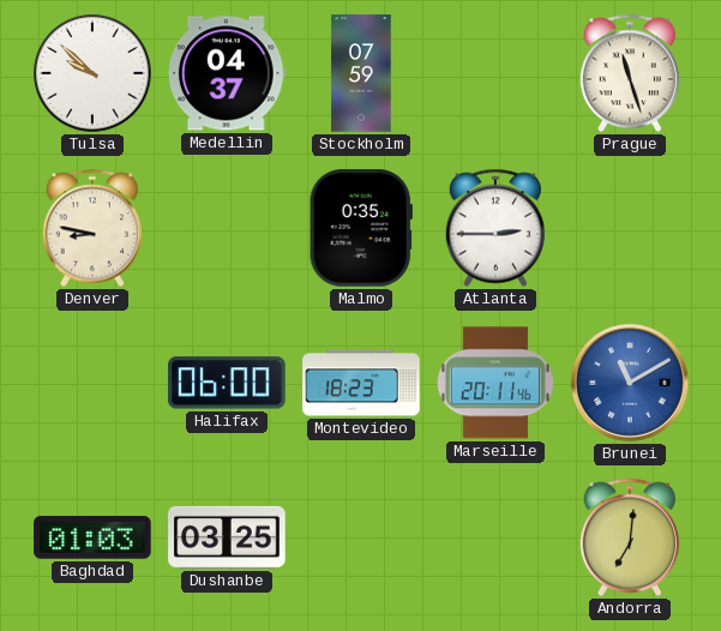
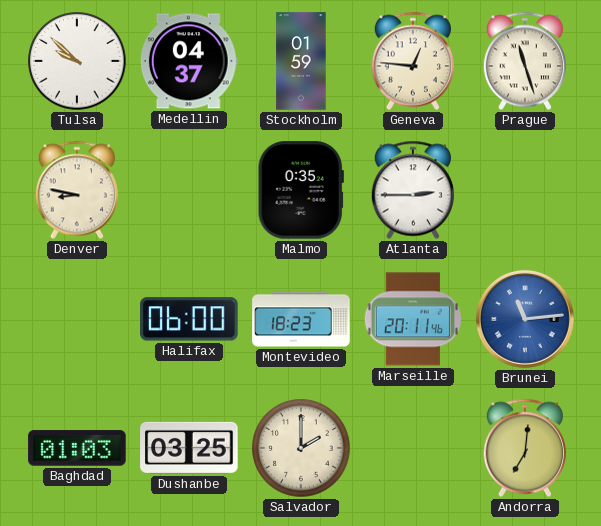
Stockholm: 07:59 -> 01:59 (301, 61)
Geneva: none -> 12:46 (413, 61)
Brunei: 11:10 -> 11:14 (525, 319)
Salvador: none -> 2:00 (301, 448)
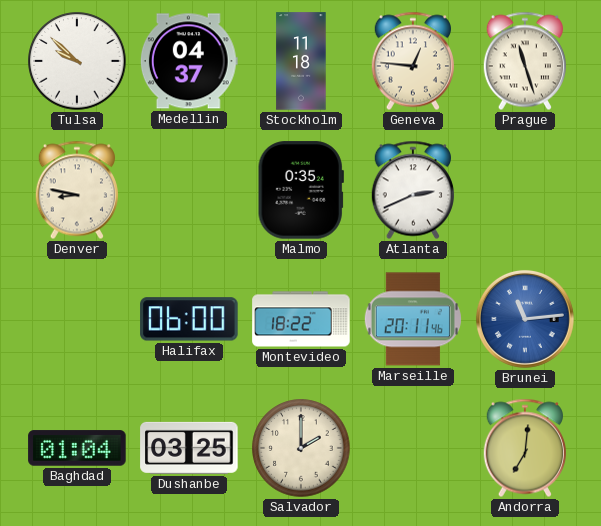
Stockholm: 01:59 -> 11:18 (301, 61)
Atlanta: 2:45 -> 2:41 (413, 190)
Montevideo: 18:23 -> 18:22 (301, 319)
Baghdad: 01:03 -> 01:04 (77, 448)
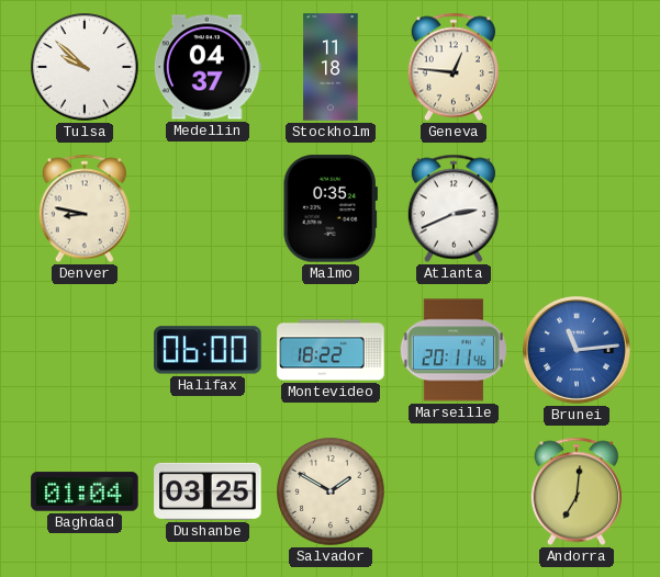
Prague: 11:27 -> none (525, 61)
Salvador: 2:00 -> 1:50 (331, 491)
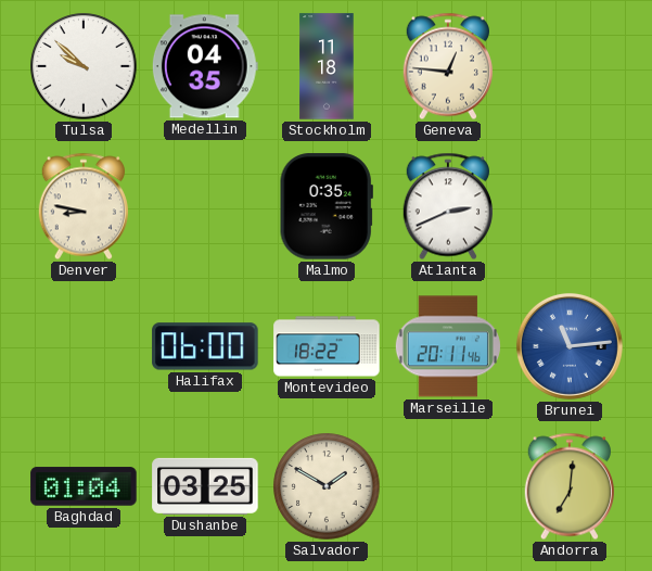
Medellin: 04:37 -> 04:35 (205, 66)
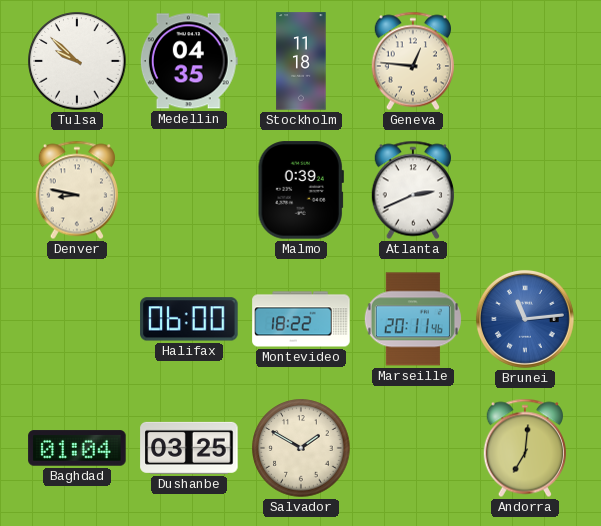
Malmo: 0:35 -> 0:39 (301, 190)
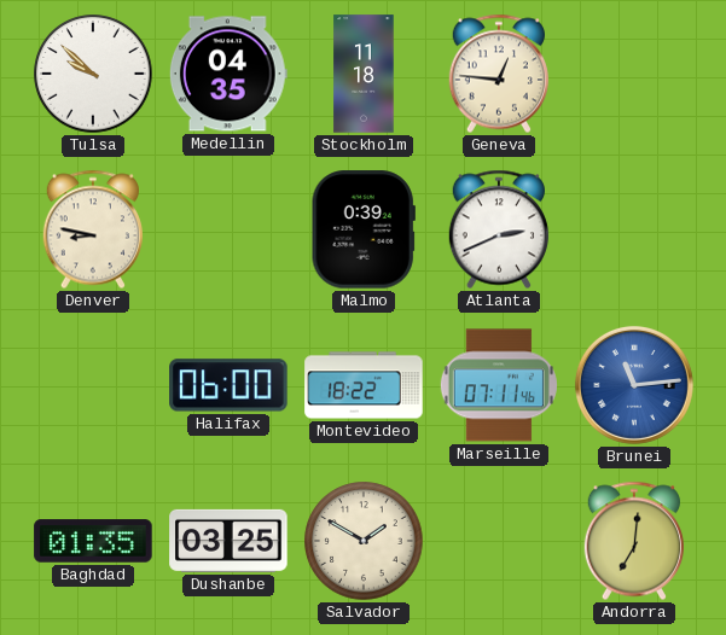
Marseille: 20:11 -> 07:11 (499, 385)
Baghdad: 01:04 -> 01:35 (93, 541)
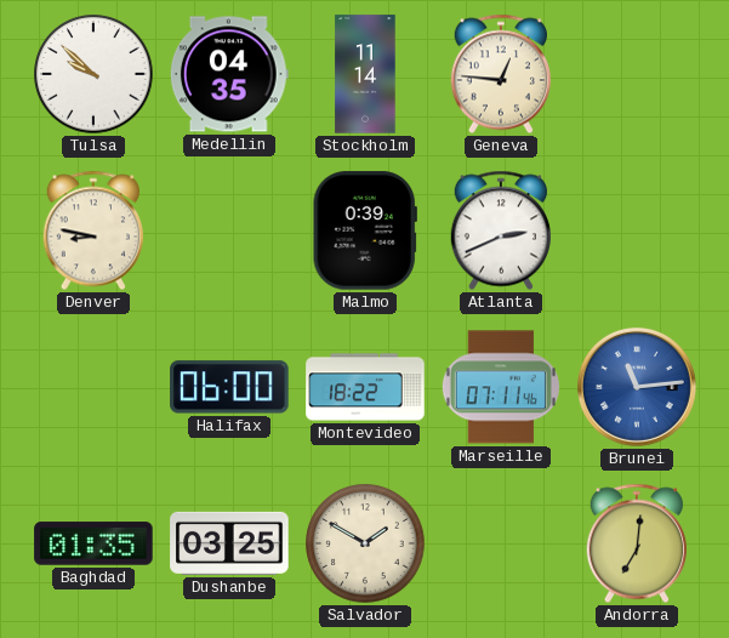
Stockholm: 11:18 -> 11:14 (365, 74)
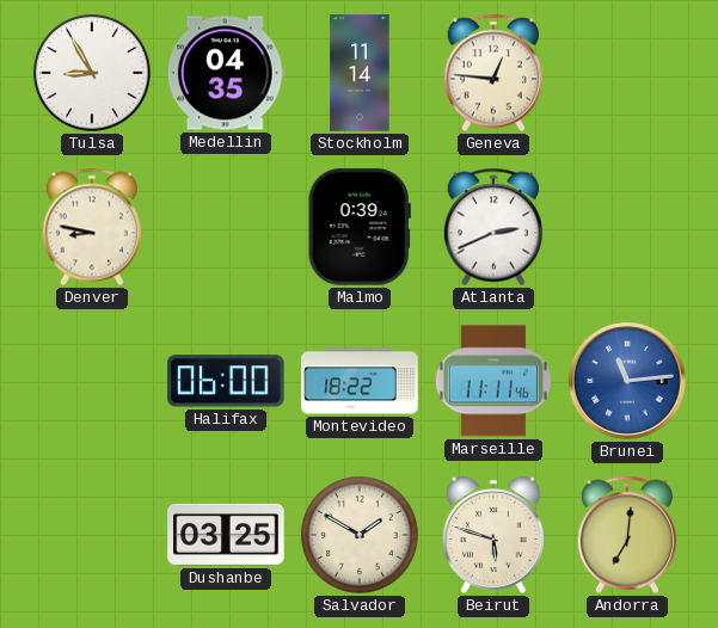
Tulsa: 9:52 -> 8:55 (92, 73)
Marseille: 07:11 -> 11:11 (493, 381)
Baghdad: 01:35 -> none (93, 543)
Beirut: none -> 5:48 (493, 535)
